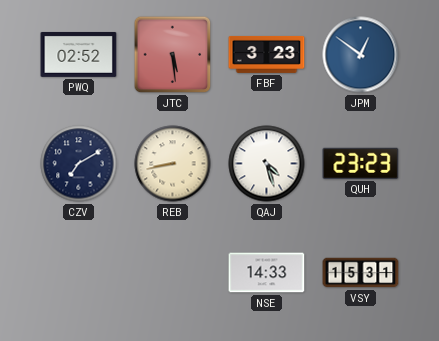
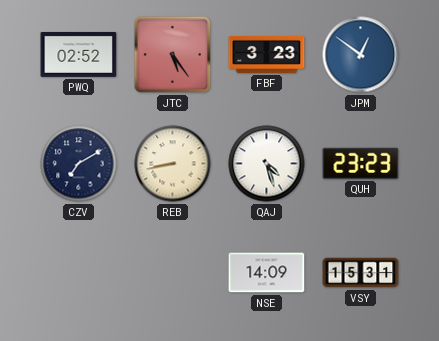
JTC: 5:29 -> 5:24 (173, 55)
NSE: 14:33 -> 14:09 (267, 273)
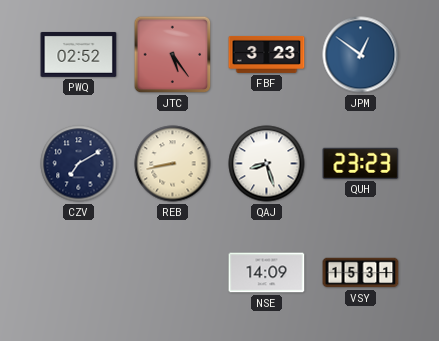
QAJ: 4:27 -> 8:27 (267, 164)
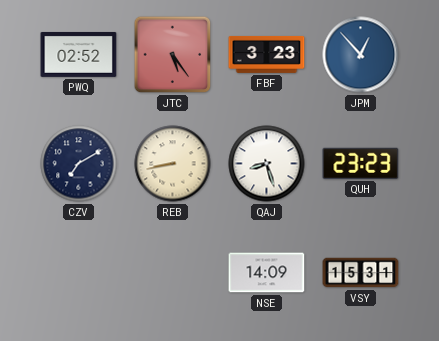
JPM: 12:51 -> 12:53 (361, 55)
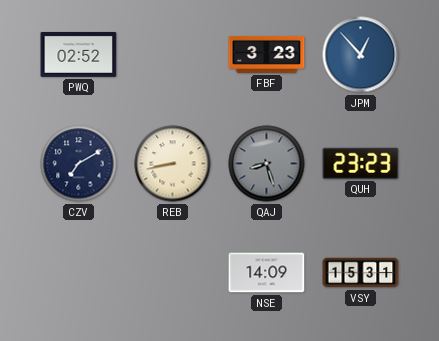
JTC: 5:24 -> none (173, 55)
QAJ dial: white -> grey (267, 164)
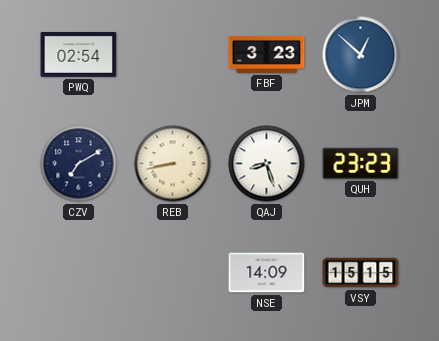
PWQ: 02:52 -> 02:54 (79, 54)
JPM: 12:53 -> 12:52 (361, 55)
QAJ dial: grey -> white (267, 164)
VSY: 15:31 -> 15:15 (361, 273)
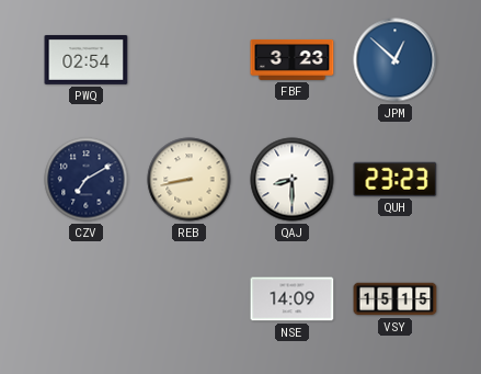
QAJ: 8:27 -> 8:30 (293, 180)
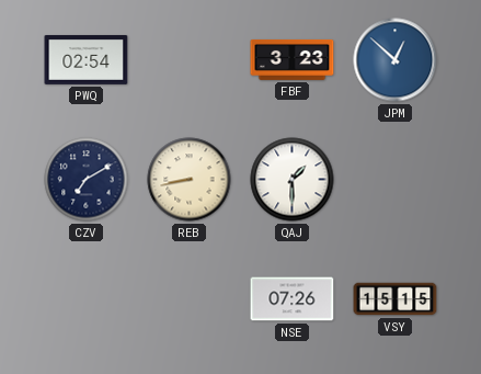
QAJ: 8:30 -> 1:30 (293, 180)
QUH: 23:23 -> none (396, 179)
NSE: 14:09 -> 07:26 (293, 299)
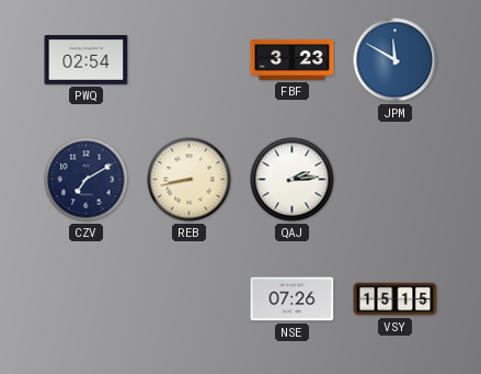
JPM: 12:52 -> 11:50 (396, 60)
QAJ: 1:30 -> 2:14 (293, 180)
